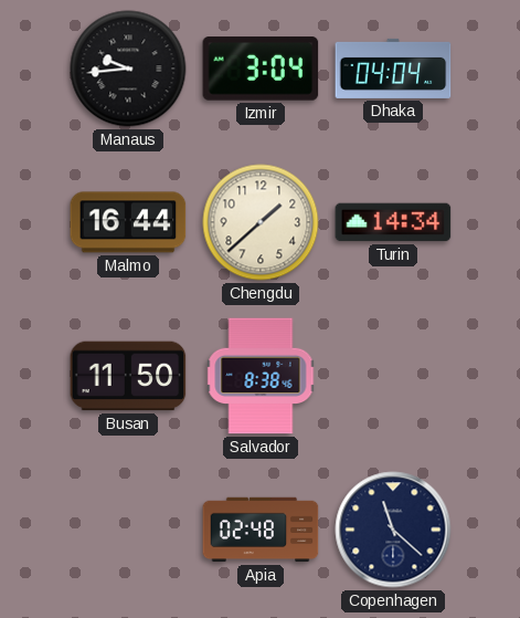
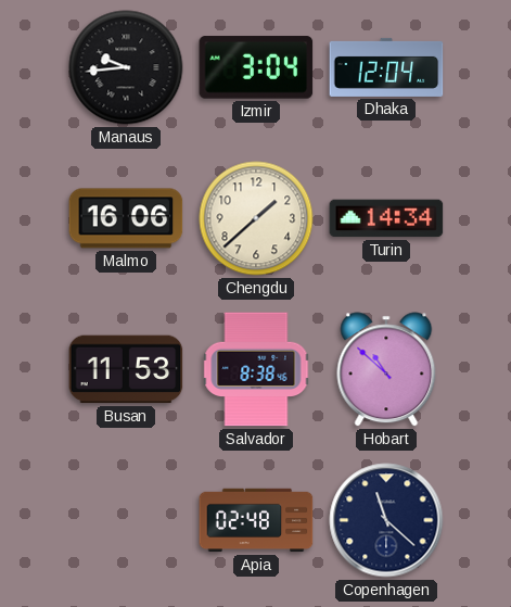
Dhaka: 04:04 -> 12:04 (386, 67)
Malmo: 16:44 -> 16:06 (126, 218)
Busan: 11:50 -> 11:53 (126, 369)
Hobart: none -> 10:52 (386, 369)
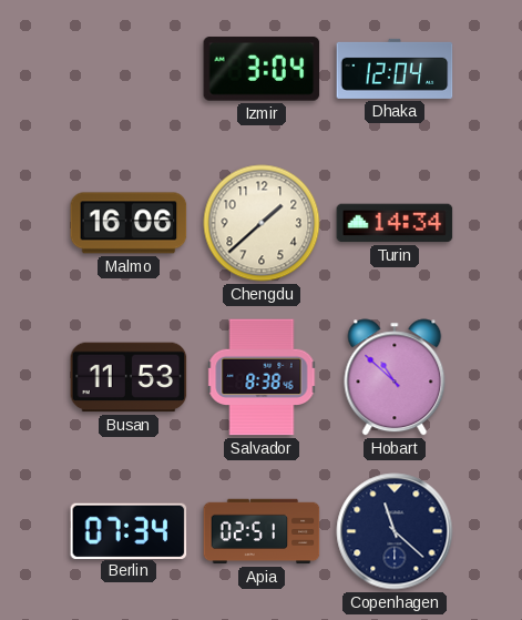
Manaus: 9:44 -> none (126, 67)
Berlin: none -> 07:34 (129, 530)
Apia: 02:48 -> 02:51 (262, 531)
